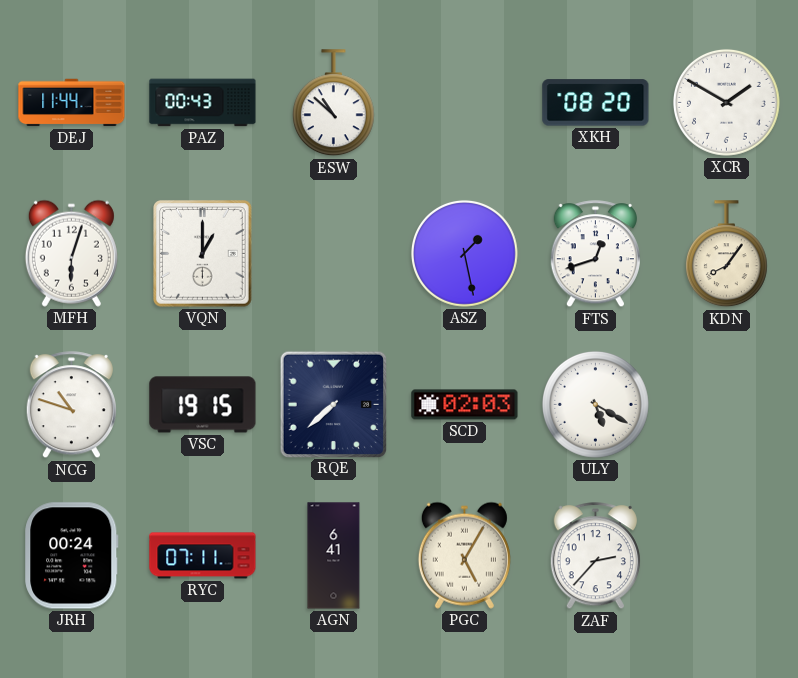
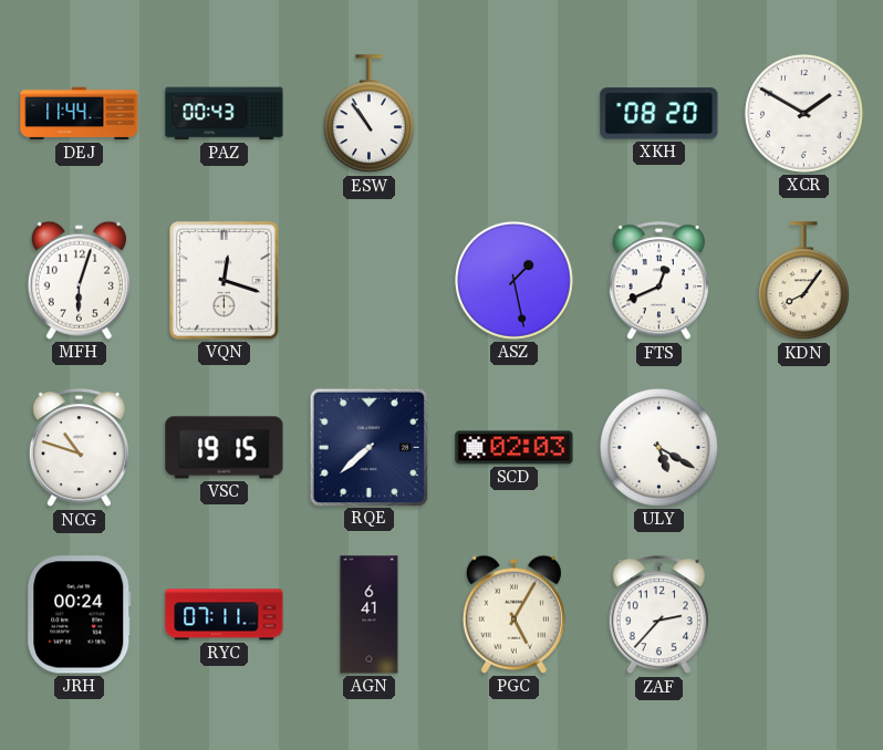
ESW: 10:52 -> 10:54 (368, 114)
VQN: 1:00 -> 12:18 (225, 281)
FTS: 12:42 -> 12:41 (658, 281)
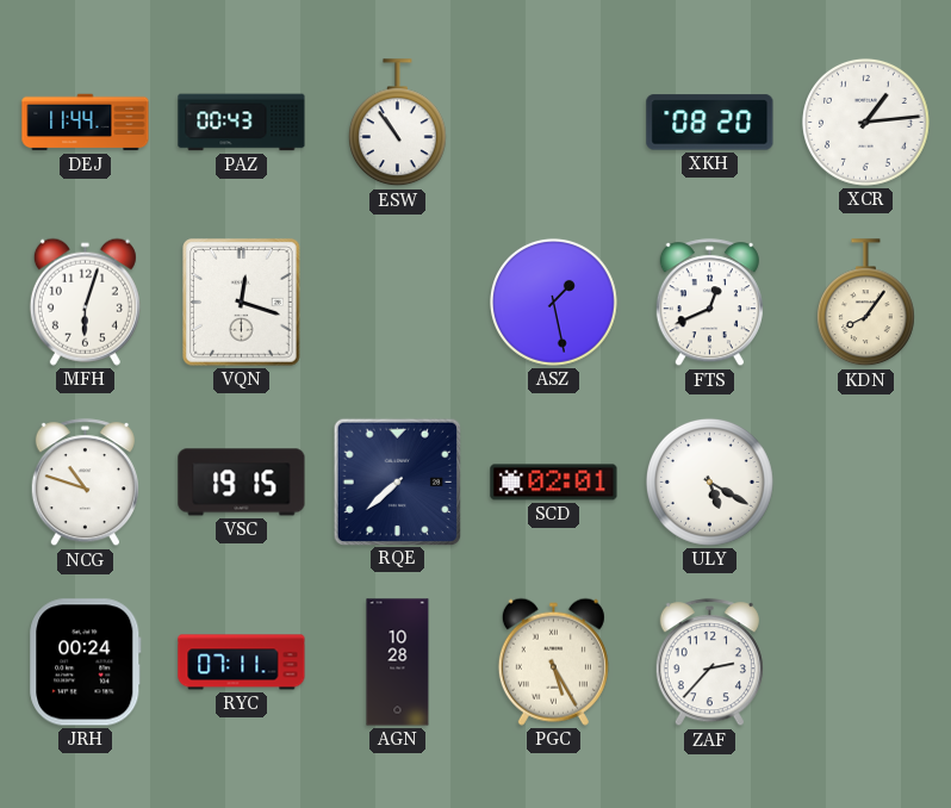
XCR: 1:50 -> 1:14 (865, 122)
SCD: 02:03 -> 02:01 (554, 483)
AGN: 6:41 -> 10:28 (398, 663)
PGC: 5:05 -> 5:25 (553, 661)
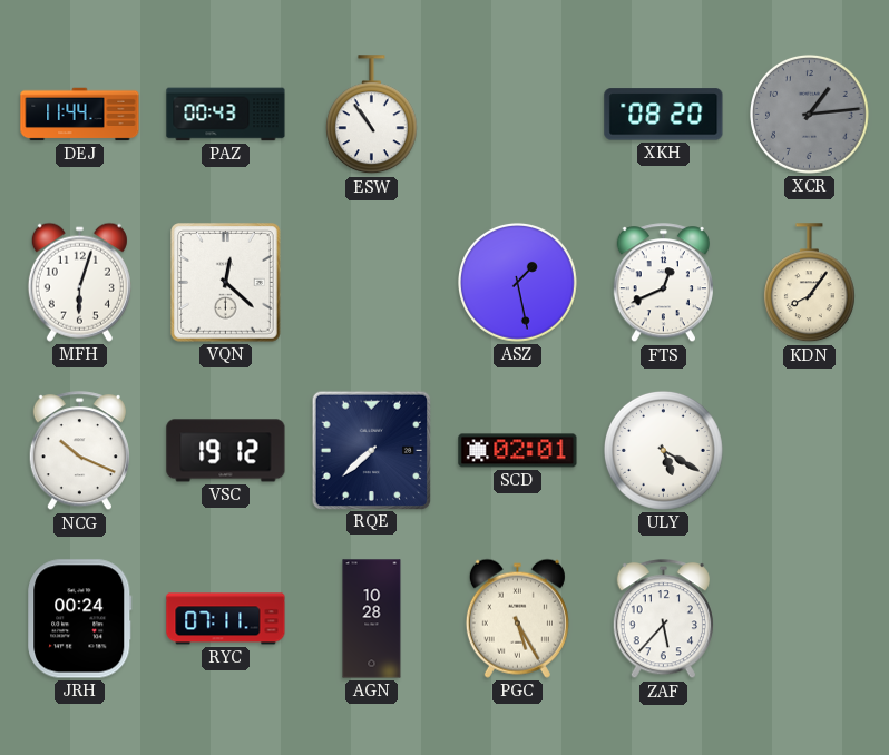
XCR dial: white -> grey (809, 114)
VQN: 12:18 -> 12:22 (226, 283)
NCG: 10:48 -> 10:19 (79, 451)
VSC: 19:15 -> 19:12 (226, 451)
ZAF: 2:37 -> 5:37 (663, 619)
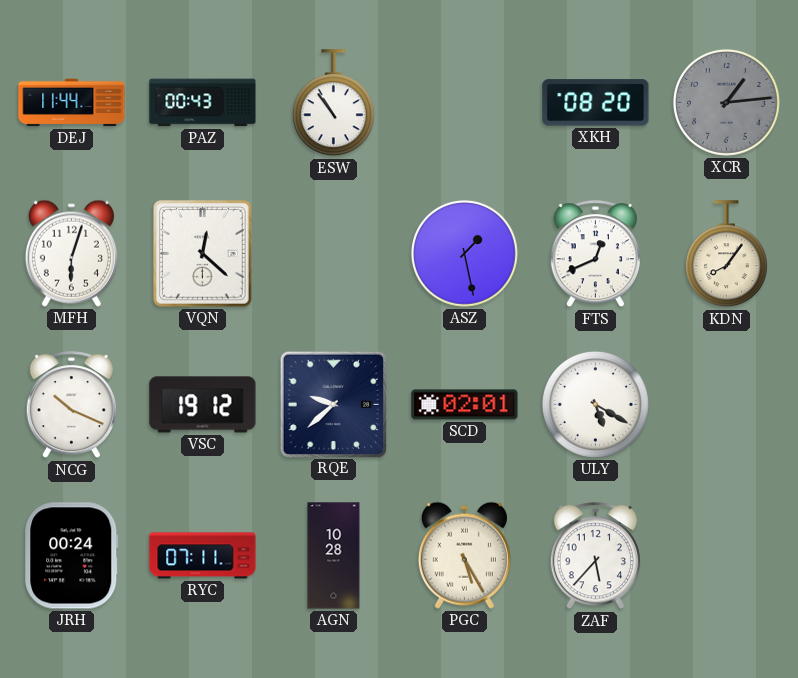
RQE: 7:38 -> 9:38 (333, 404)
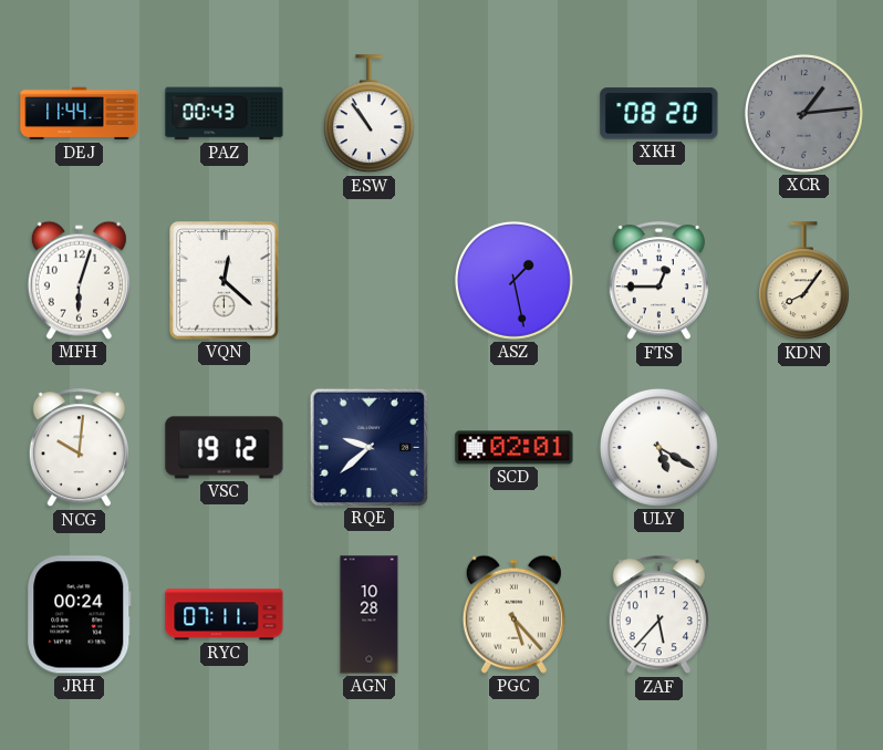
FTS: 12:41 -> 12:45 (658, 281)
NCG: 10:19 -> 10:01 (79, 448)
PGC: 5:25 -> 5:23 (513, 614)
